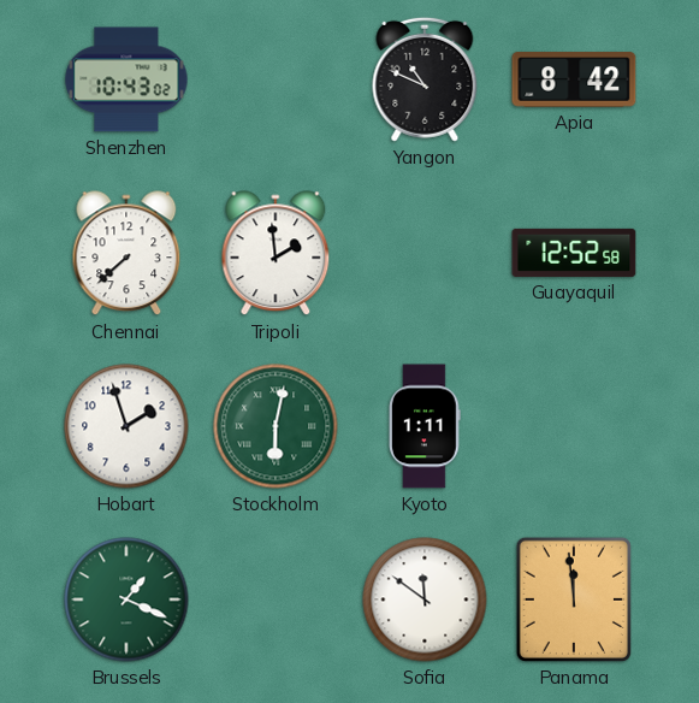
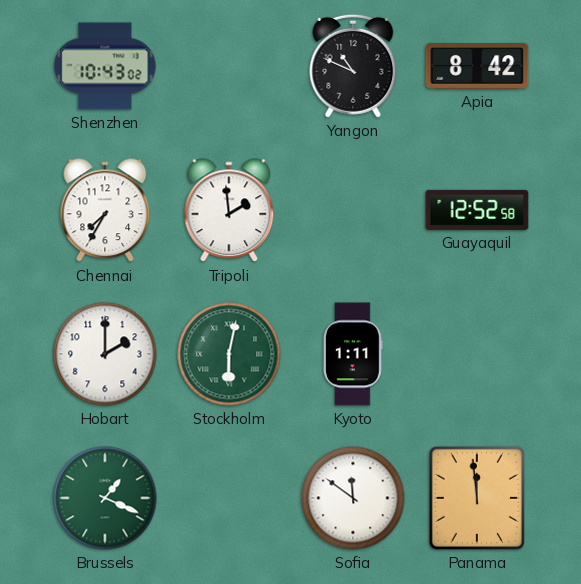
Chennai: 7:38 -> 7:35 (105, 211)
Hobart: 1:57 -> 2:00 (105, 354)
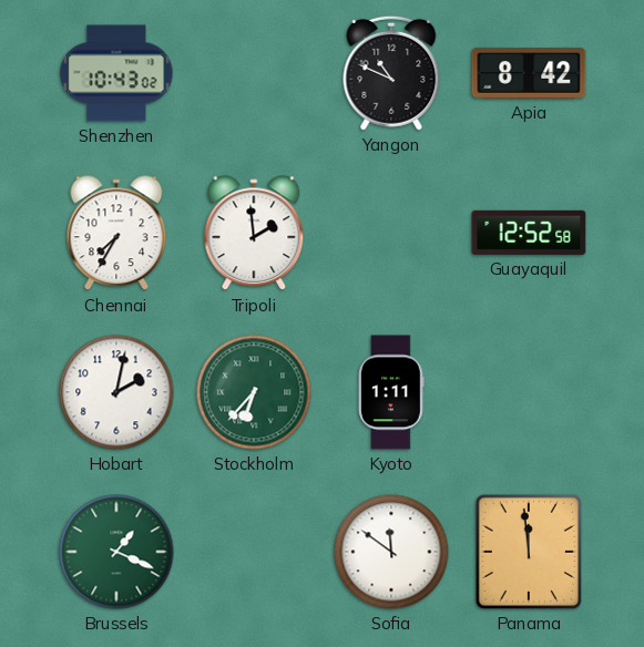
Hobart: 2:00 -> 2:02 (116, 392)
Stockholm: 6:02 -> 6:37 (254, 392)
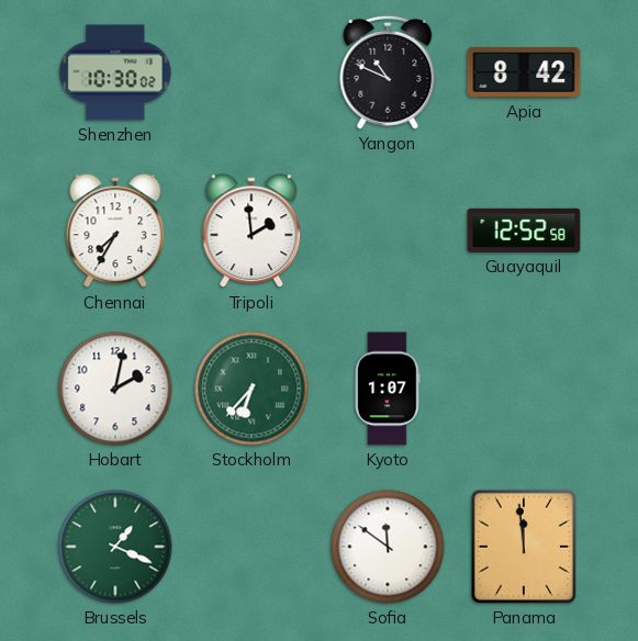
Shenzhen: 10:43 -> 10:30 (115, 72)
Kyoto: 1:11 -> 1:07 (389, 389)
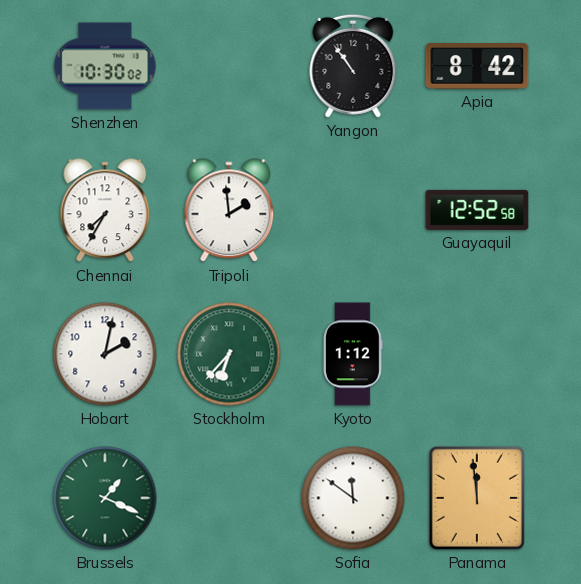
Yangon: 10:49 -> 10:54 (353, 66)
Kyoto: 1:07 -> 1:12 (354, 354)
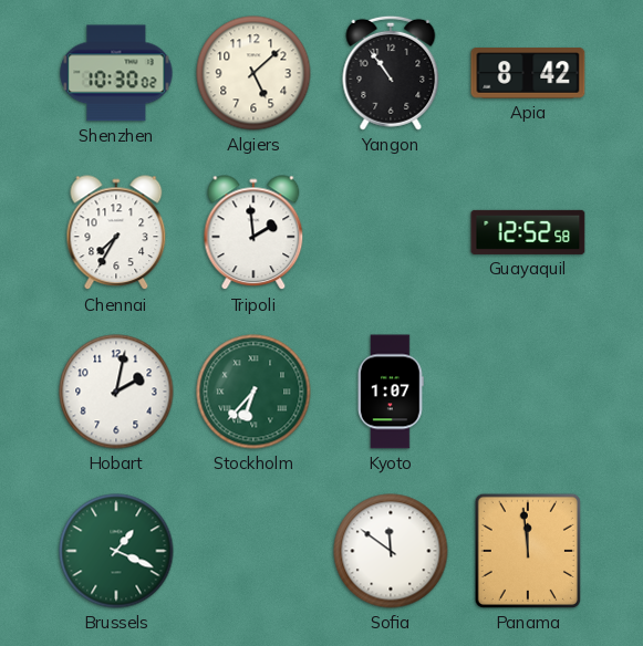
Algiers: none -> 5:08 (253, 73)
Kyoto: 1:12 -> 1:07 (392, 392)
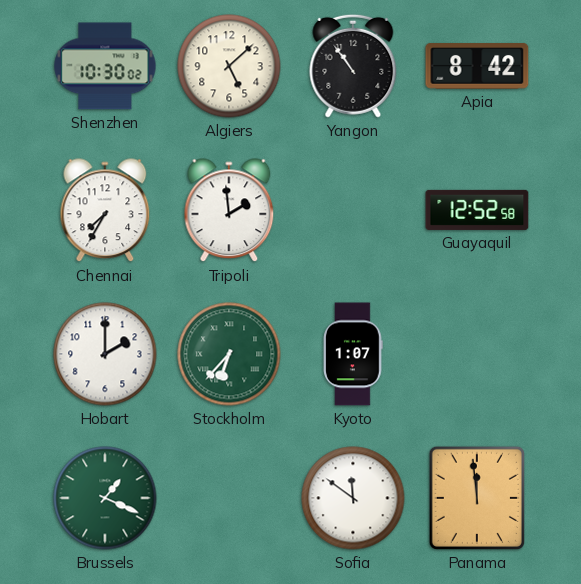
Hobart: 2:02 -> 2:00 (105, 354)
